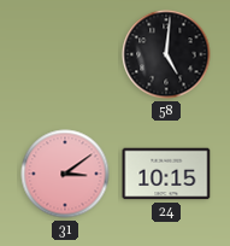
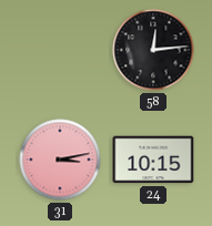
58: 5:01 -> 12:14 (153, 50)
31: 3:09 -> 3:13 (60, 160)
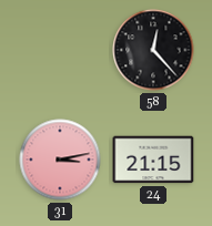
58: 12:14 -> 12:23 (153, 50)
24: 10:15 -> 21:15 (153, 160)
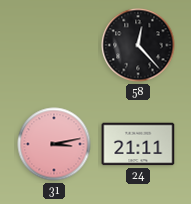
24: 21:15 -> 21:11 (138, 144)
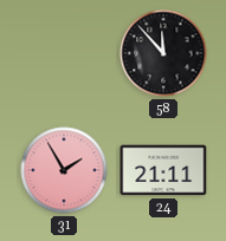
58: 12:23 -> 11:53 (163, 53)
31: 3:13 -> 1:55 (64, 170)
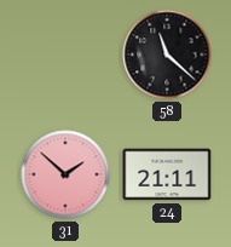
58: 11:53 -> 11:22 (167, 54)
31: 1:55 -> 1:52 (65, 174)
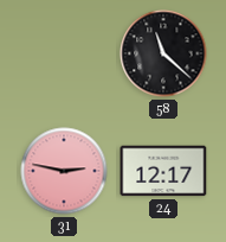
31: 1:52 -> 2:47 (64, 171)
24: 21:11 -> 12:17 (163, 171)
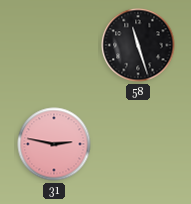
58: 11:22 -> 11:27 (138, 45)
24: 12:17 -> none (163, 171)
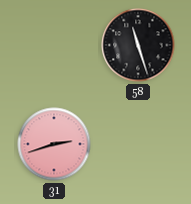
31: 2:47 -> 2:42 (54, 144)
